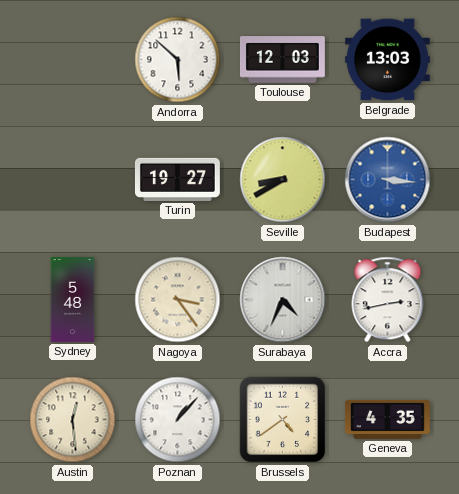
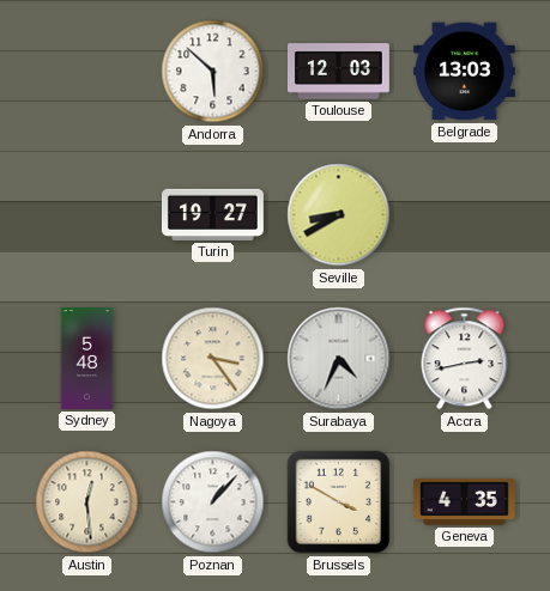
Budapest: 3:16 -> none (388, 180)
Brussels: 4:39 -> 3:50 (339, 502)
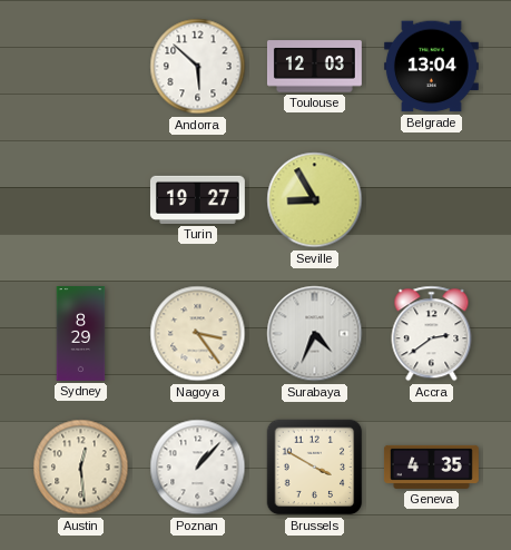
Belgrade: 13:03 -> 13:04 (431, 67)
Seville: 8:40 -> 8:55 (315, 200)
Sydney: 5:48 -> 8:29 (81, 334)
Accra: 2:43 -> 2:39 (432, 334)
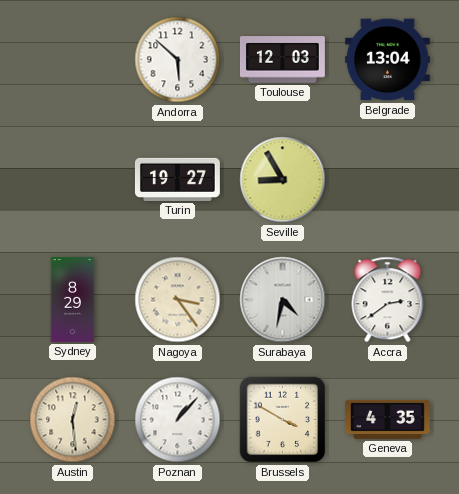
Surabaya: 4:34 -> 4:32 (283, 300)
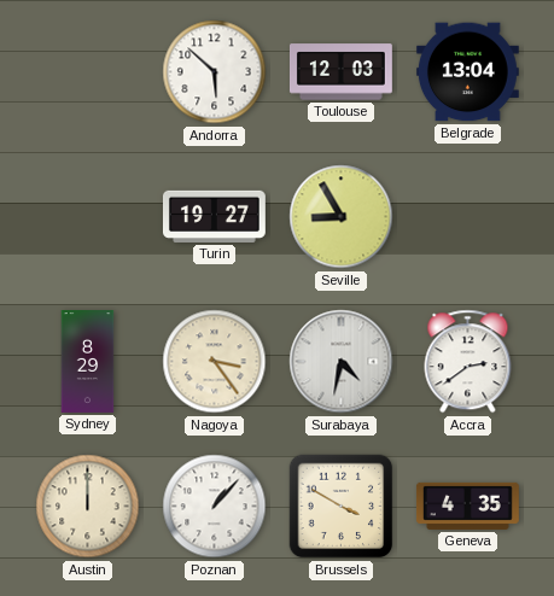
Austin: 12:29 -> 12:00 (88, 507)
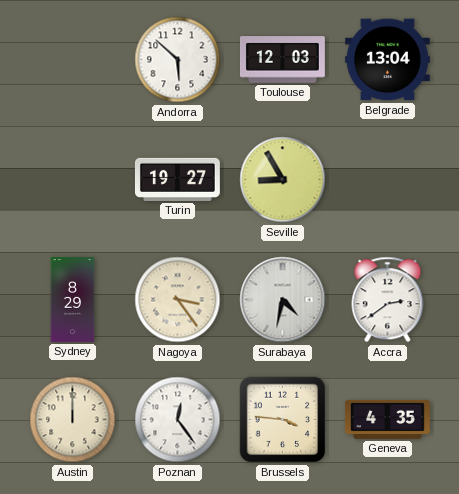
Poznan: 1:07 -> 12:24 (178, 420)
Brussels: 3:50 -> 3:46 (283, 420)
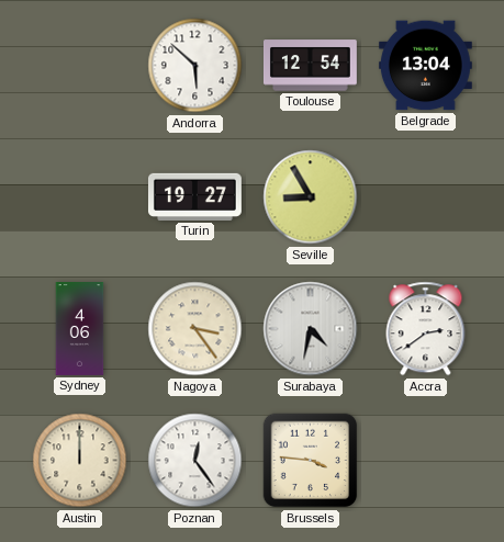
Toulouse: 12:03 -> 12:54 (310, 66)
Sydney: 8:29 -> 4:06 (80, 329)
Geneva: 4:35 -> none (387, 419)
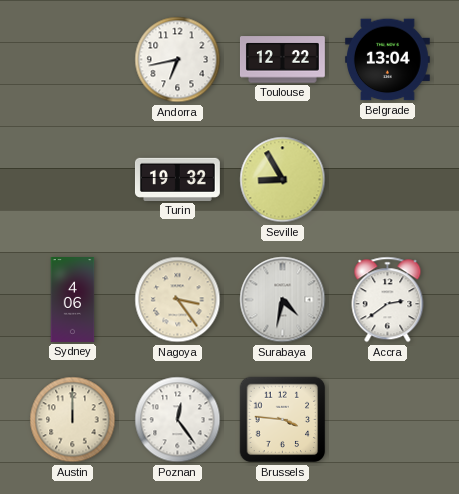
Andorra: 5:52 -> 6:43 (178, 60)
Toulouse: 12:54 -> 12:22 (282, 60)
Turin: 19:27 -> 19:32 (177, 179)
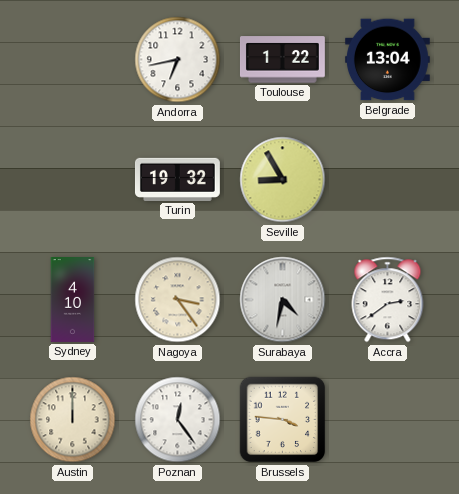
Toulouse: 12:22 -> 1:22 (282, 60)
Sydney: 4:06 -> 4:10 (73, 300)
